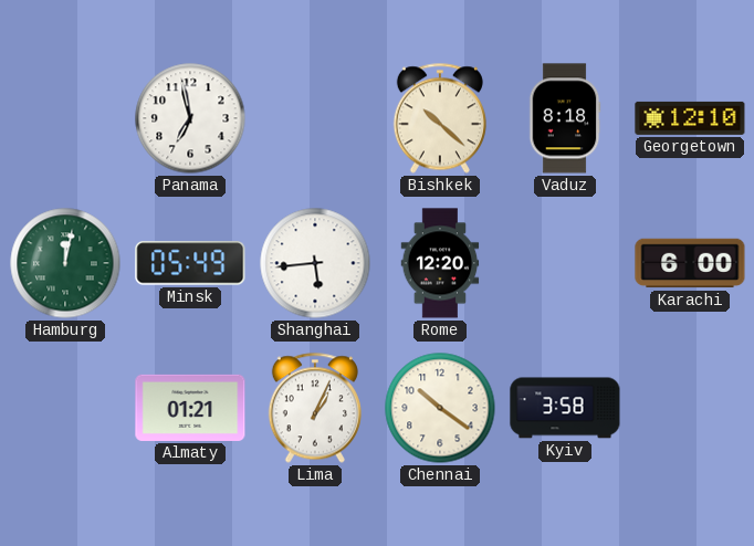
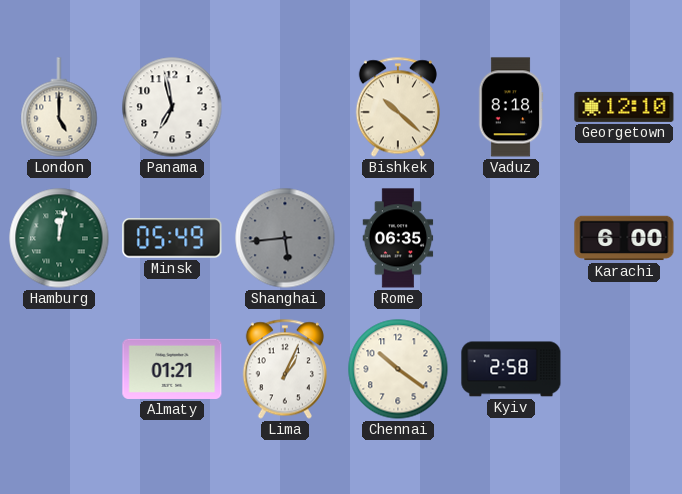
London: none -> 5:00 (59, 107)
Shanghai dial: white -> grey (285, 238)
Rome: 12:20 -> 06:35 (398, 238)
Kyiv: 3:58 -> 2:58 (511, 369)
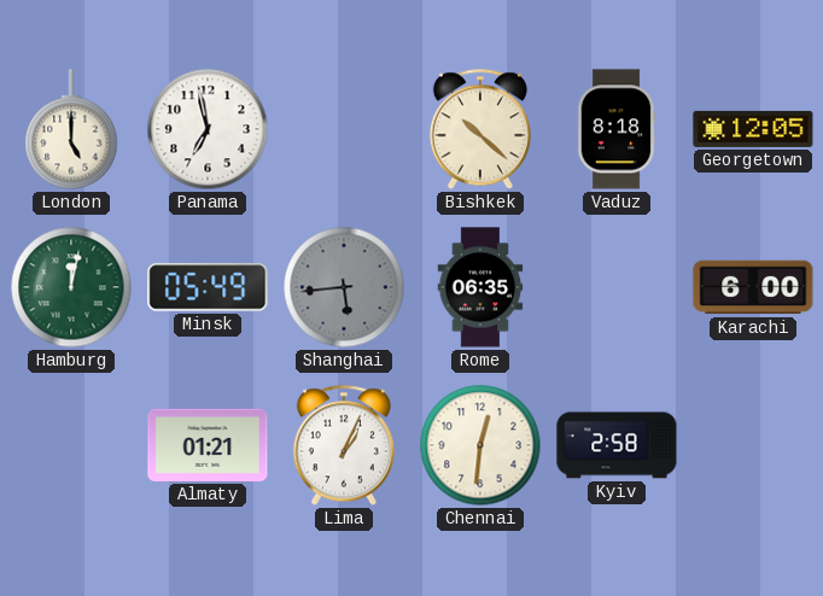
Georgetown: 12:10 -> 12:05 (753, 129)
Chennai: 10:21 -> 12:31 (480, 445)
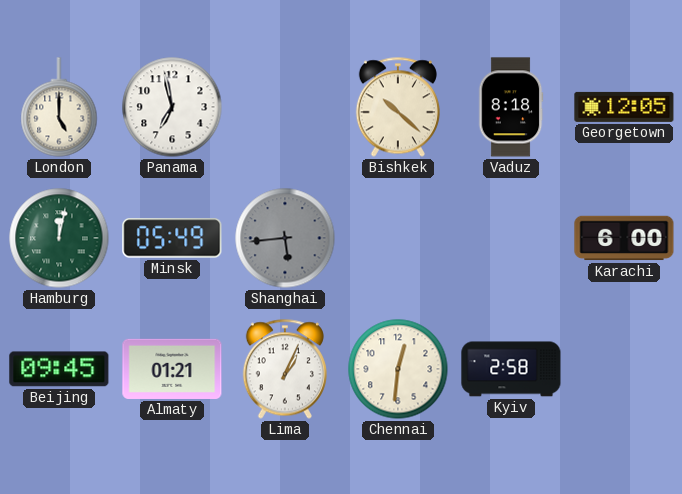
Rome: 06:35 -> none (480, 287)
Beijing: none -> 09:45 (59, 369)
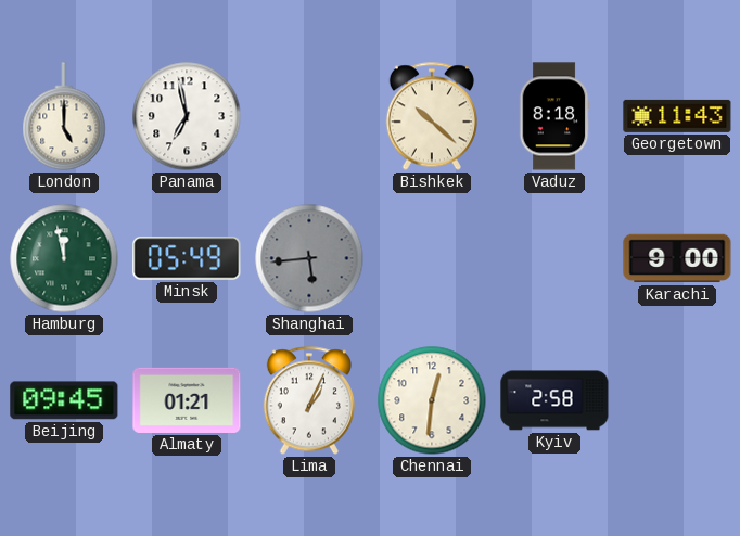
Georgetown: 12:05 -> 11:43 (677, 116)
Hamburg: 12:02 -> 11:58 (64, 258)
Karachi: 6:00 -> 9:00 (677, 258)
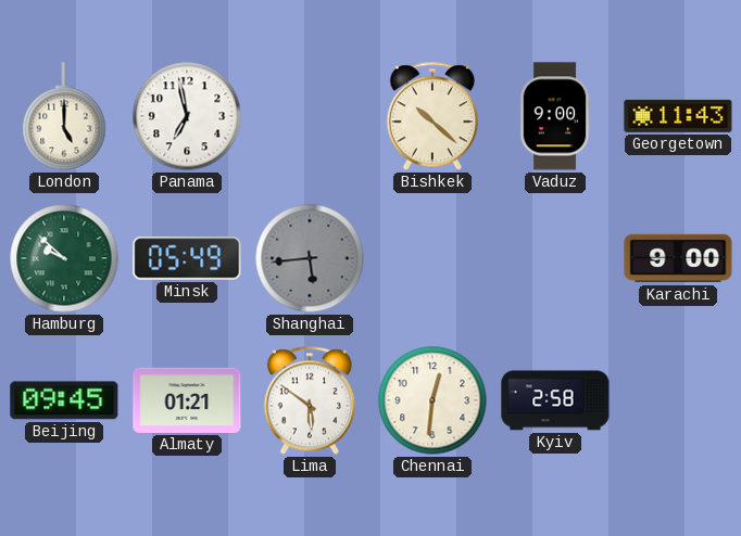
Vaduz: 8:18 -> 9:00 (555, 116)
Hamburg: 11:58 -> 9:52 (64, 258)
Lima: 1:04 -> 5:51 (310, 400)
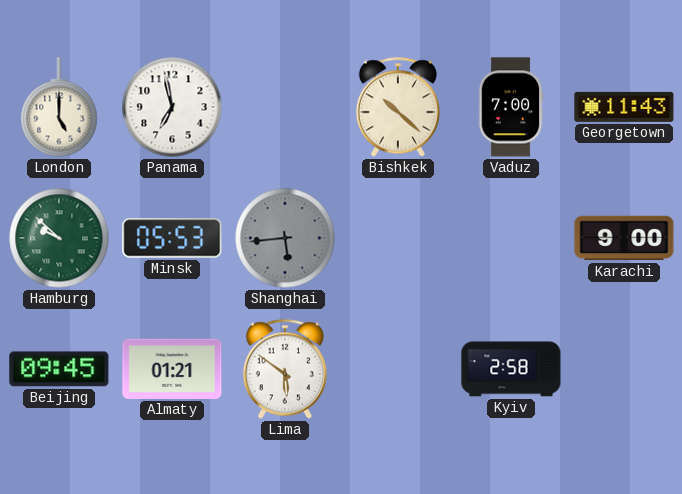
Vaduz: 9:00 -> 7:00 (511, 107)
Minsk: 05:49 -> 05:53 (172, 238)
Chennai: 12:31 -> none (432, 400)
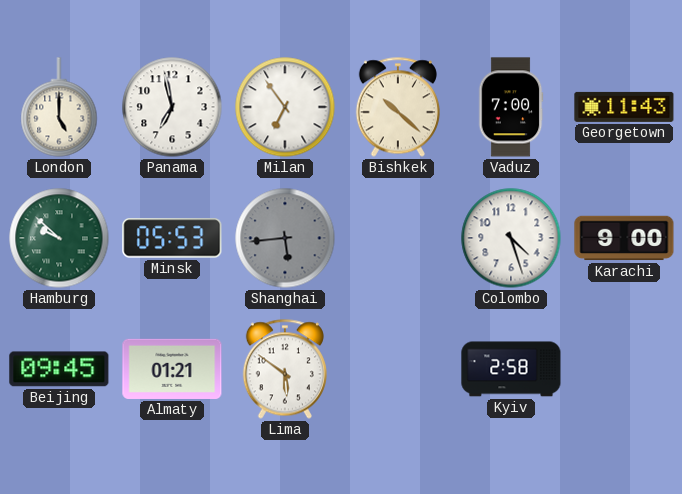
Milan: none -> 6:54 (285, 107)
Colombo: none -> 4:27 (511, 238)
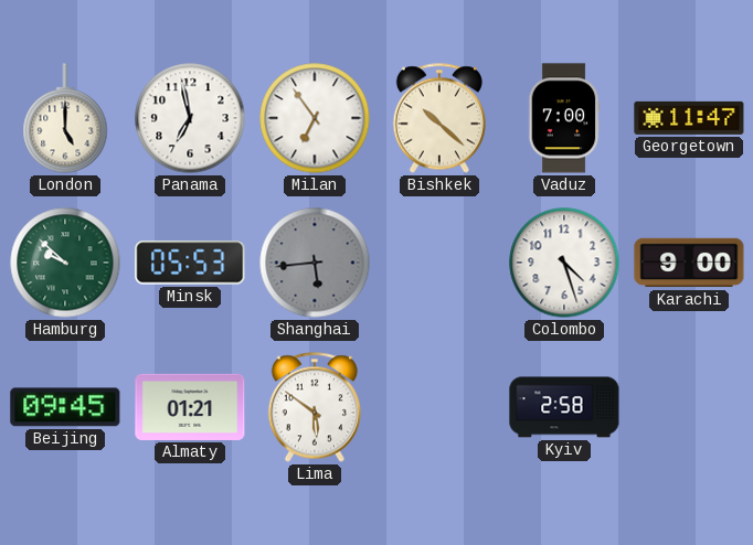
Georgetown: 11:43 -> 11:47 (689, 118)
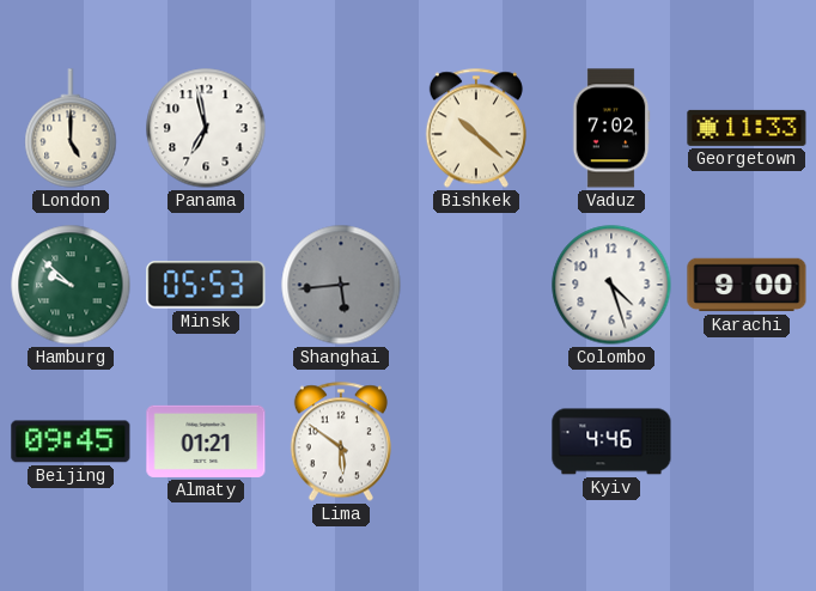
Milan: 6:54 -> none (315, 118)
Vaduz: 7:00 -> 7:02 (611, 128)
Georgetown: 11:47 -> 11:33 (747, 128)
Kyiv: 2:58 -> 4:46 (611, 441)
